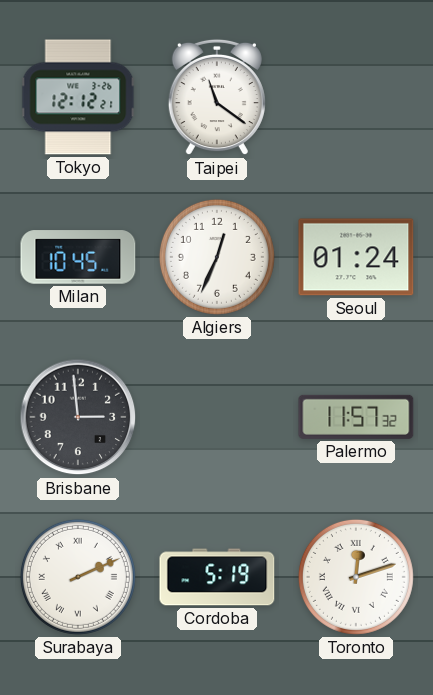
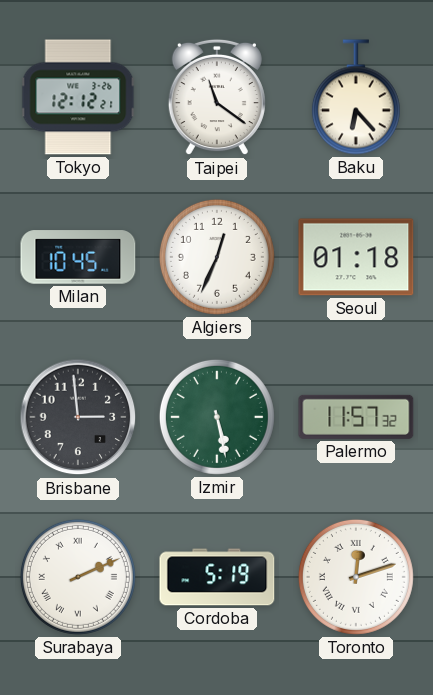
Baku: none -> 6:23 (356, 97)
Seoul: 01:24 -> 01:18 (356, 257)
Izmir: none -> 5:28 (217, 417)
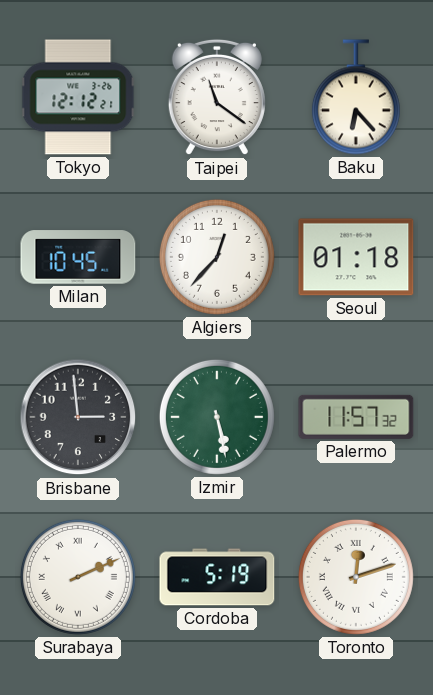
Algiers: 12:34 -> 12:37 (217, 257)
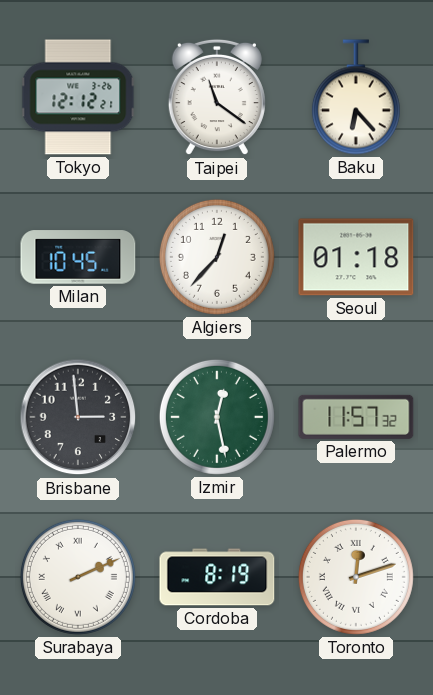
Izmir: 5:28 -> 12:28 (217, 417)
Cordoba: 5:19 -> 8:19 (217, 577)
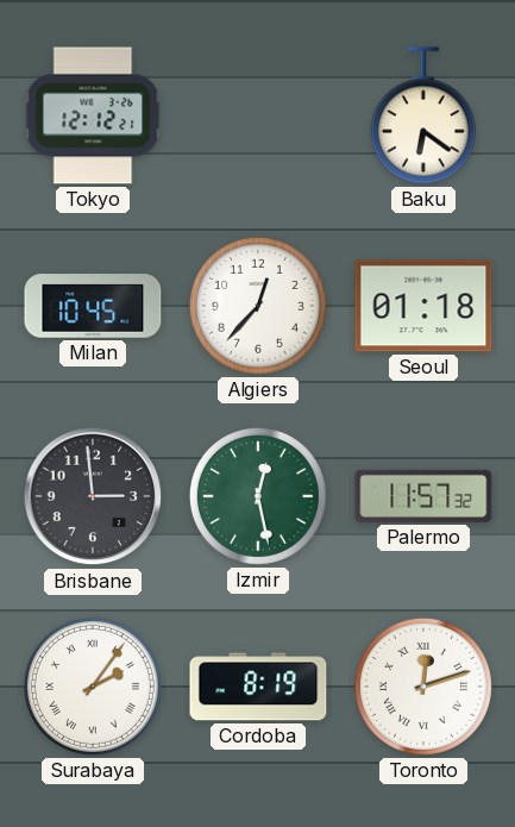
Taipei: 11:21 -> none (217, 97)
Baku: 6:23 -> 6:21 (423, 115)
Surabaya: 2:11 -> 2:06 (93, 687)
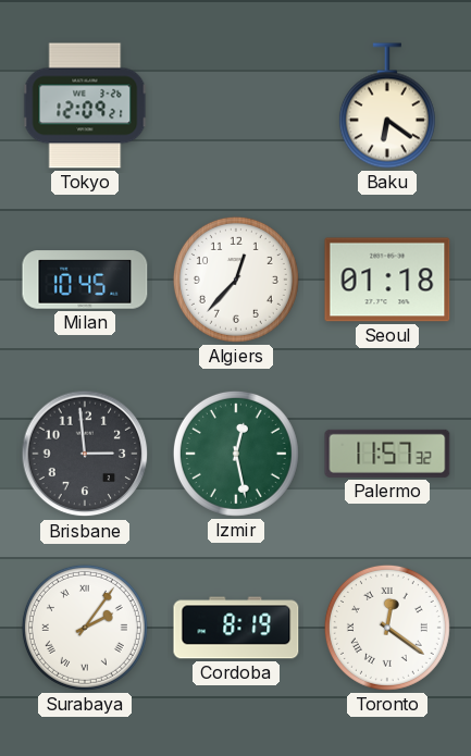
Tokyo: 12:12 -> 12:09 (85, 106)
Toronto: 12:12 -> 12:21 (387, 628)
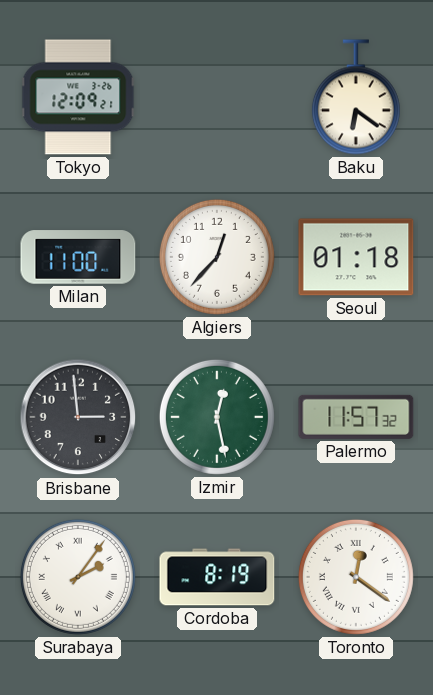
Milan: 10:45 -> 11:00 (78, 257)
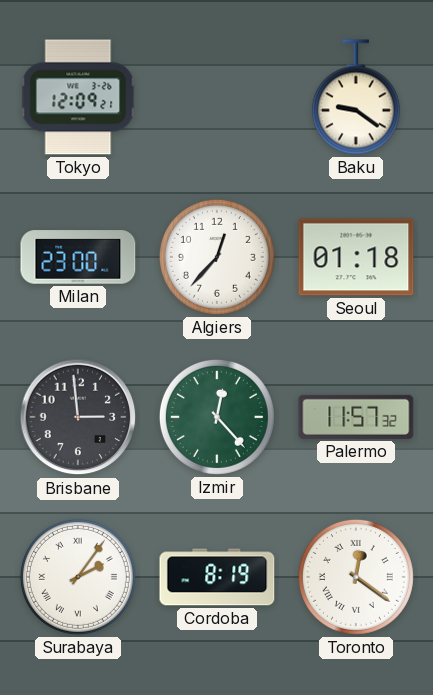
Baku: 6:21 -> 9:21 (356, 97)
Milan: 11:00 -> 23:00 (78, 257)
Izmir: 12:28 -> 12:23 (217, 417)
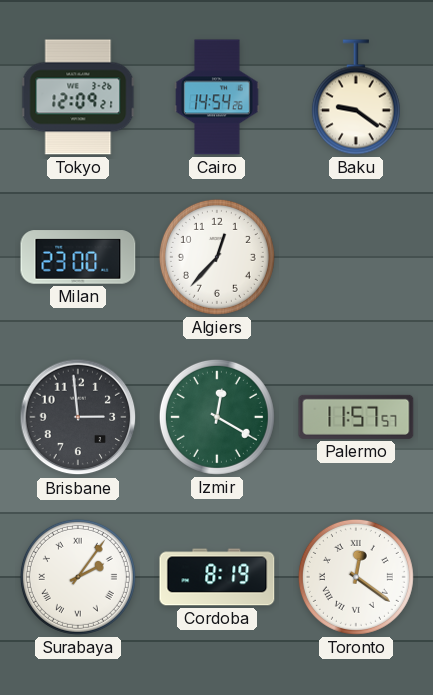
Cairo: none -> 14:54 (217, 97)
Seoul: 01:18 -> none (356, 257)
Izmir: 12:23 -> 12:20 (217, 417)
Palermo: 11:57:32 -> 11:57:57 (356, 417)
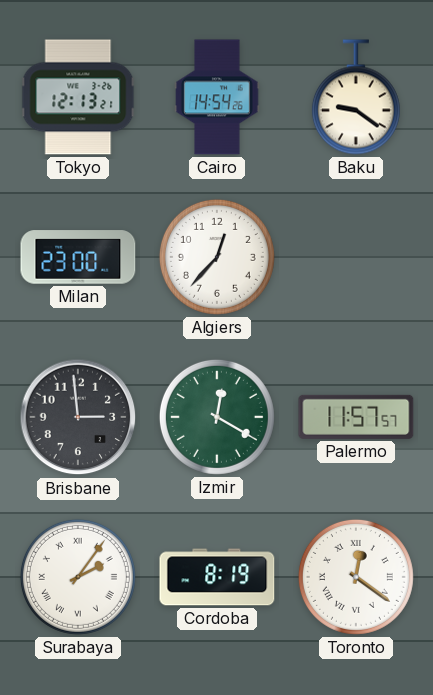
Tokyo: 12:09 -> 12:13 (78, 97)
